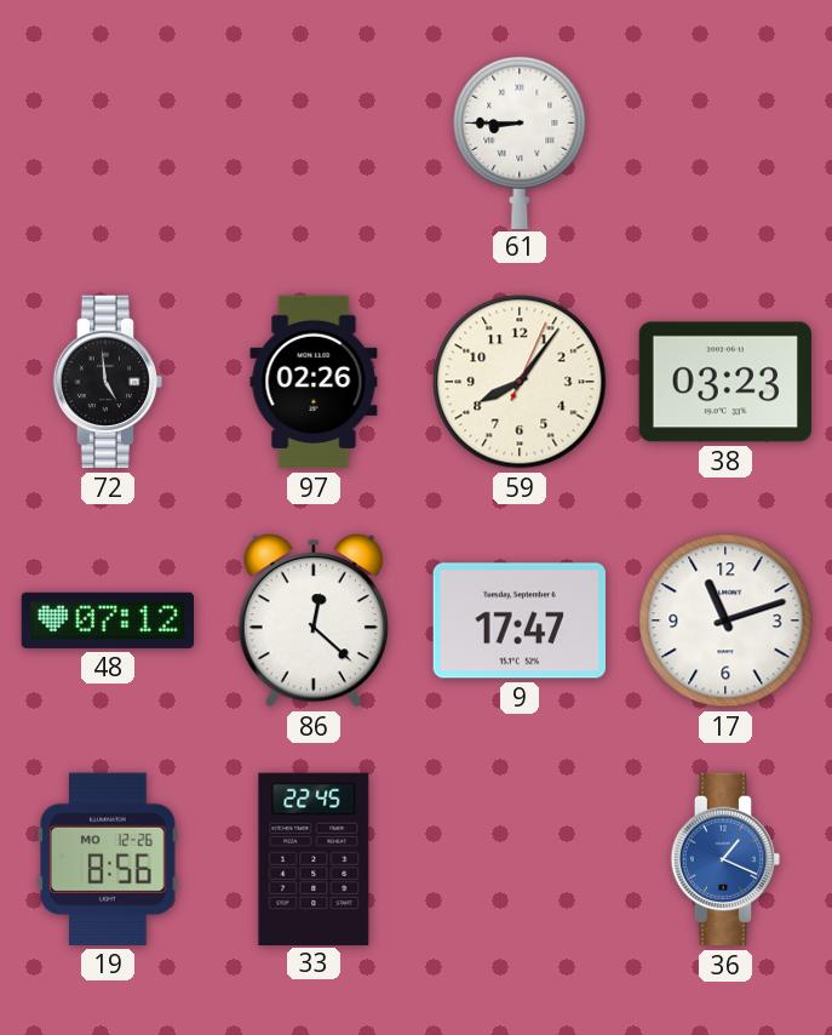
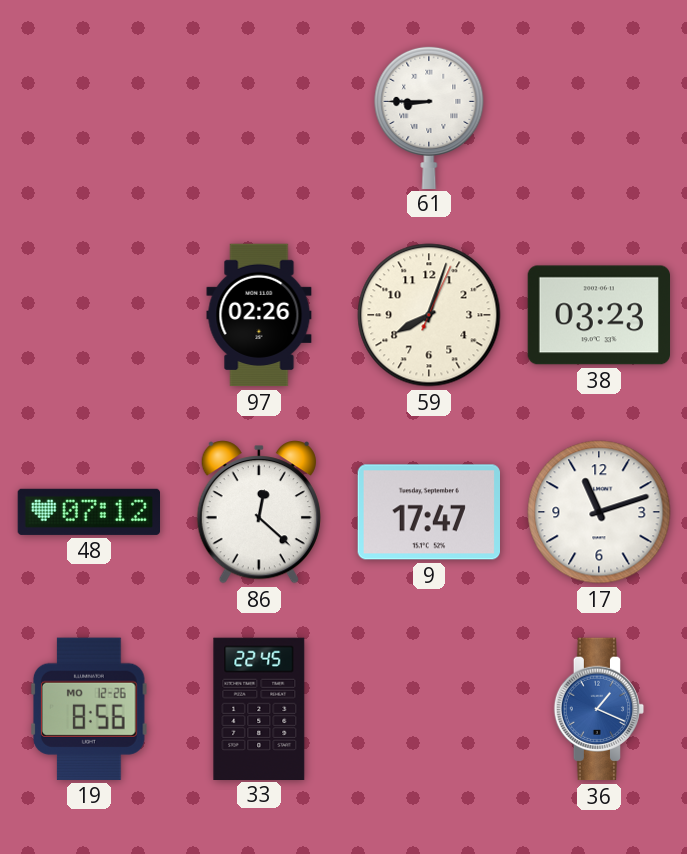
72: 4:59 -> none (108, 382)
59: 8:06 -> 8:03 (429, 315)
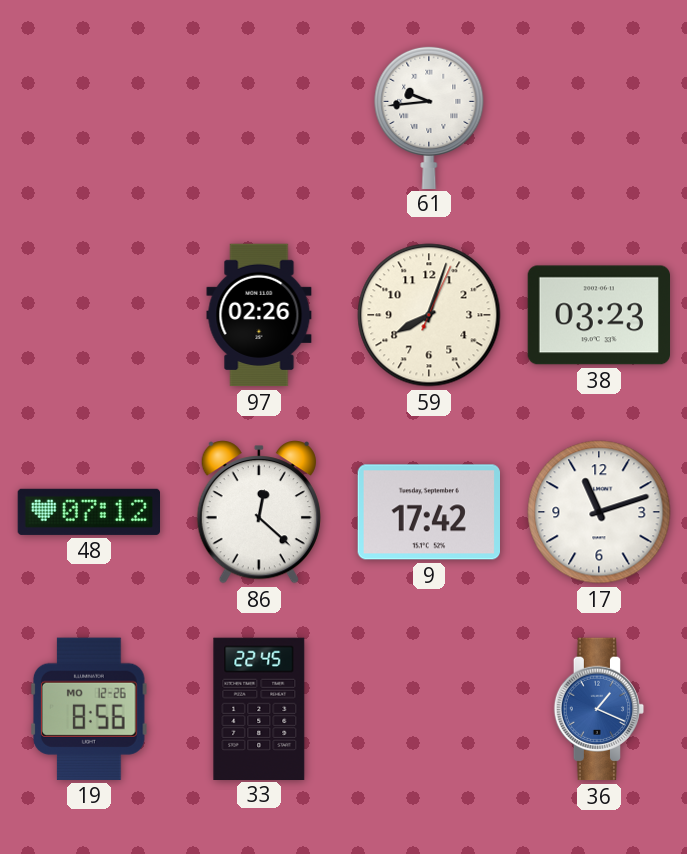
61: 8:45 -> 9:44 (429, 117)
9: 17:47 -> 17:42 (428, 512)
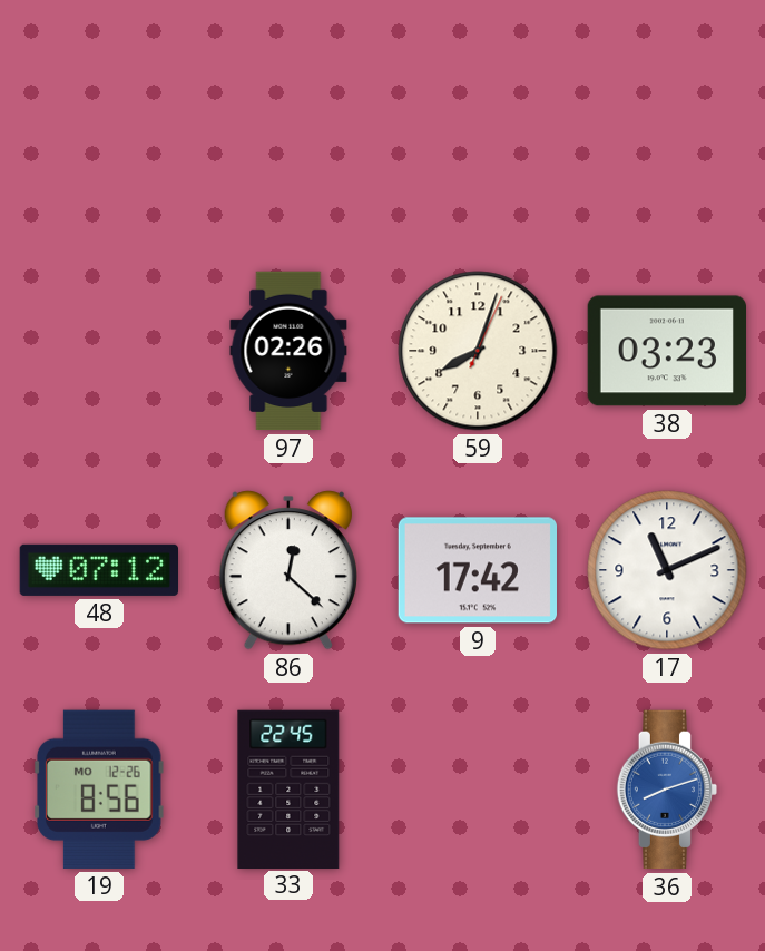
61: 9:44 -> none (429, 117)
17: 11:12 -> 11:11 (667, 570)
36: 1:19 -> 8:12 (667, 790)
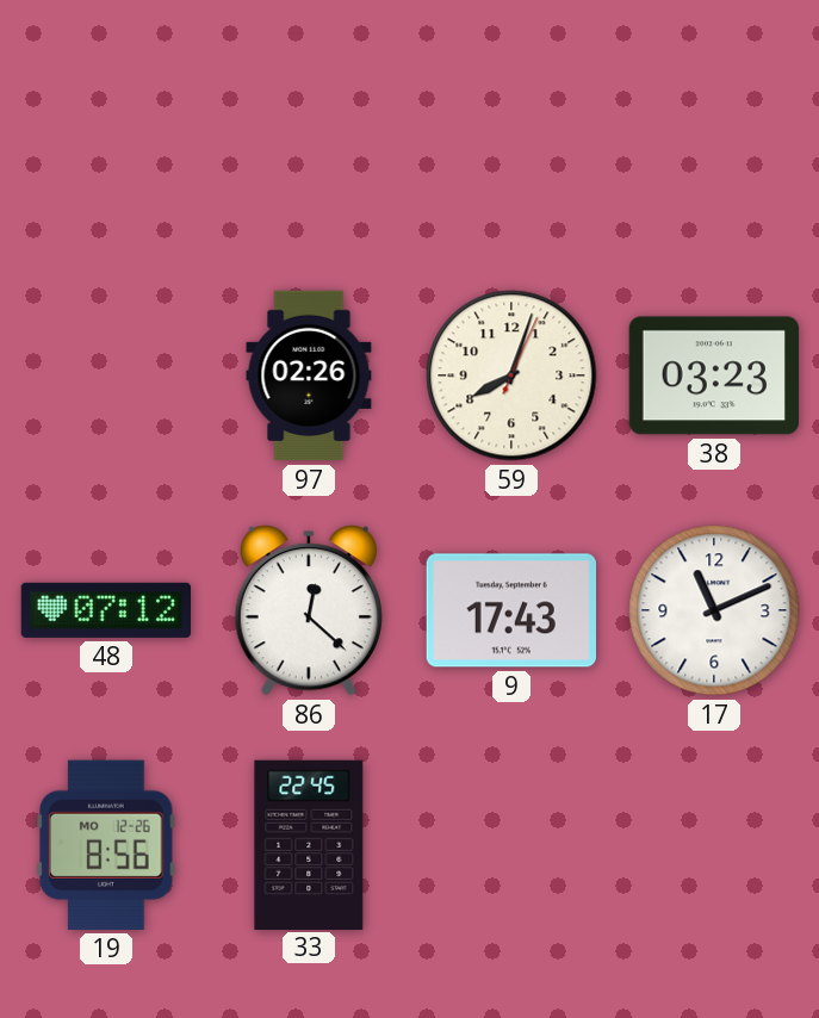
9: 17:42 -> 17:43 (510, 610)
36: 8:12 -> none (667, 790)
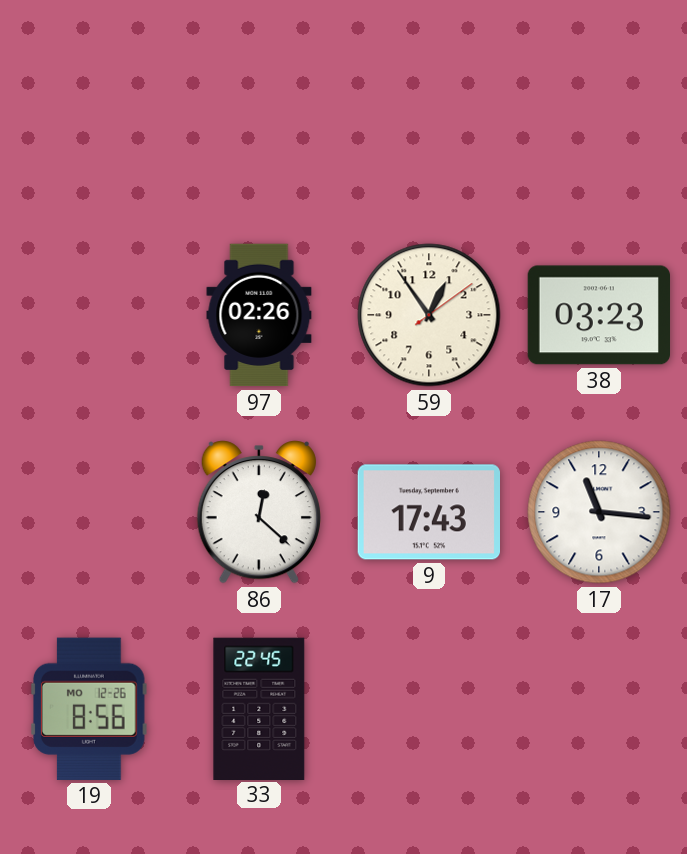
59: 8:03 -> 12:54 (429, 315)
48: 07:12 -> none (105, 610)
17: 11:11 -> 11:16 (599, 512)
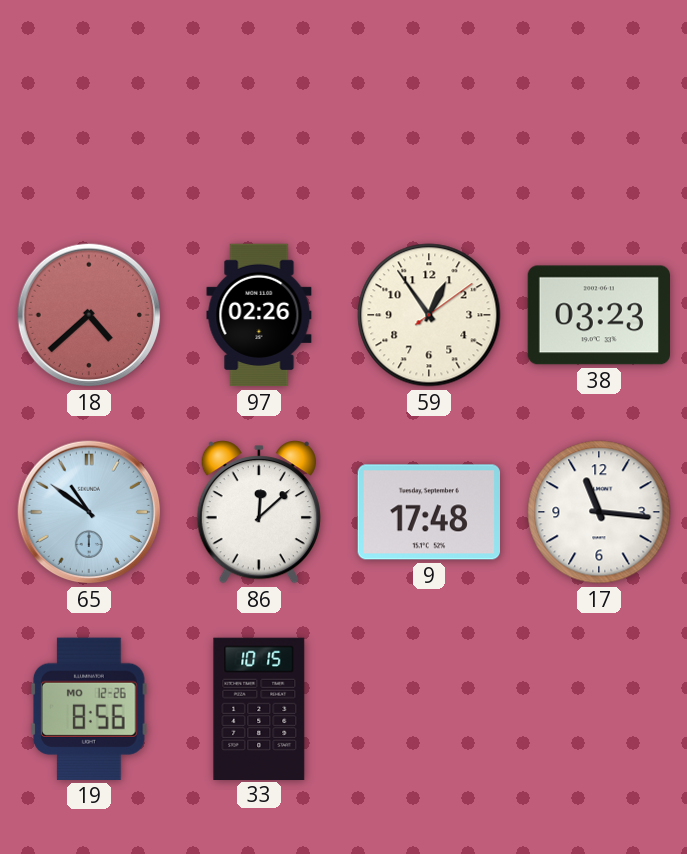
18: none -> 4:38 (89, 315)
65: none -> 10:51 (89, 512)
86: 12:22 -> 12:08 (259, 512)
9: 17:43 -> 17:48 (428, 512)
33: 22:45 -> 10:15 (259, 708)
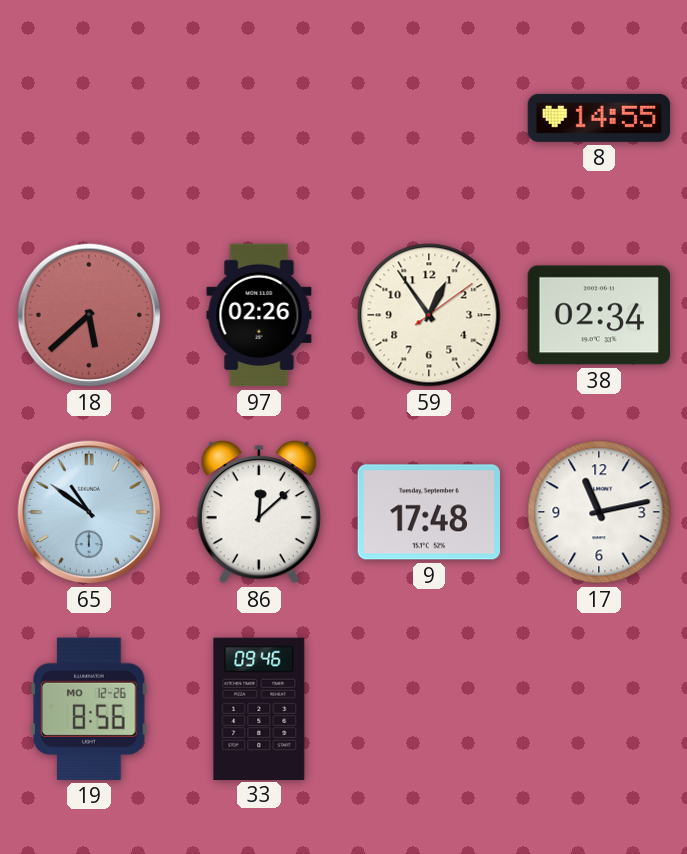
8: none -> 14:55 (599, 118)
18: 4:38 -> 5:38 (89, 315)
38: 03:23 -> 02:34 (598, 315)
17: 11:16 -> 11:13 (599, 512)
33: 10:15 -> 09:46 (259, 708)
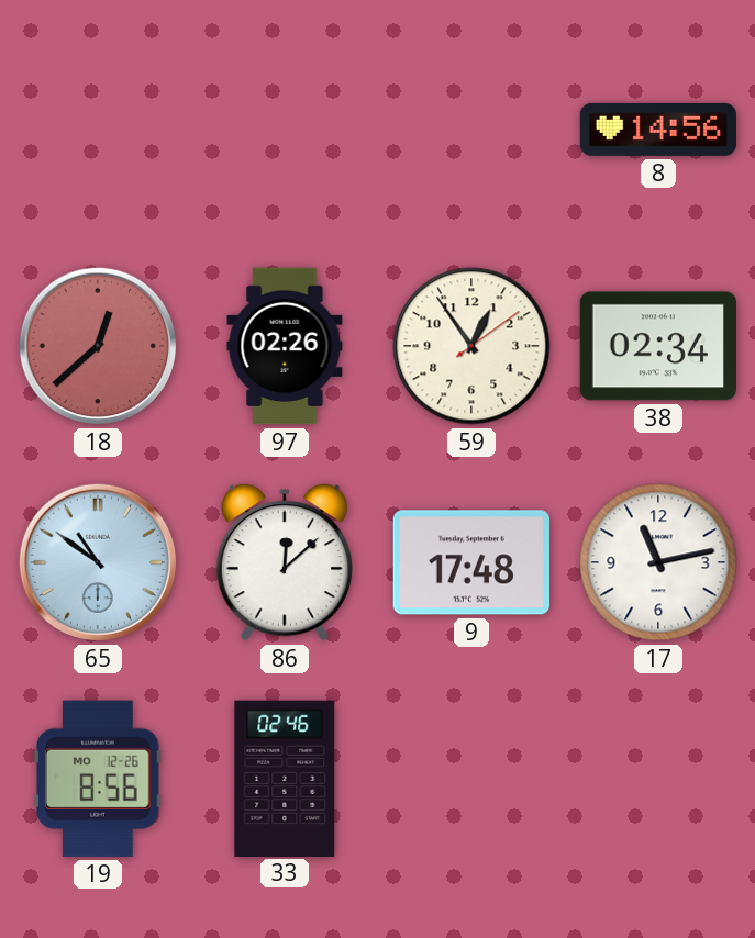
8: 14:55 -> 14:56 (658, 130)
18: 5:38 -> 12:38 (98, 346)
33: 09:46 -> 02:46 (285, 778)
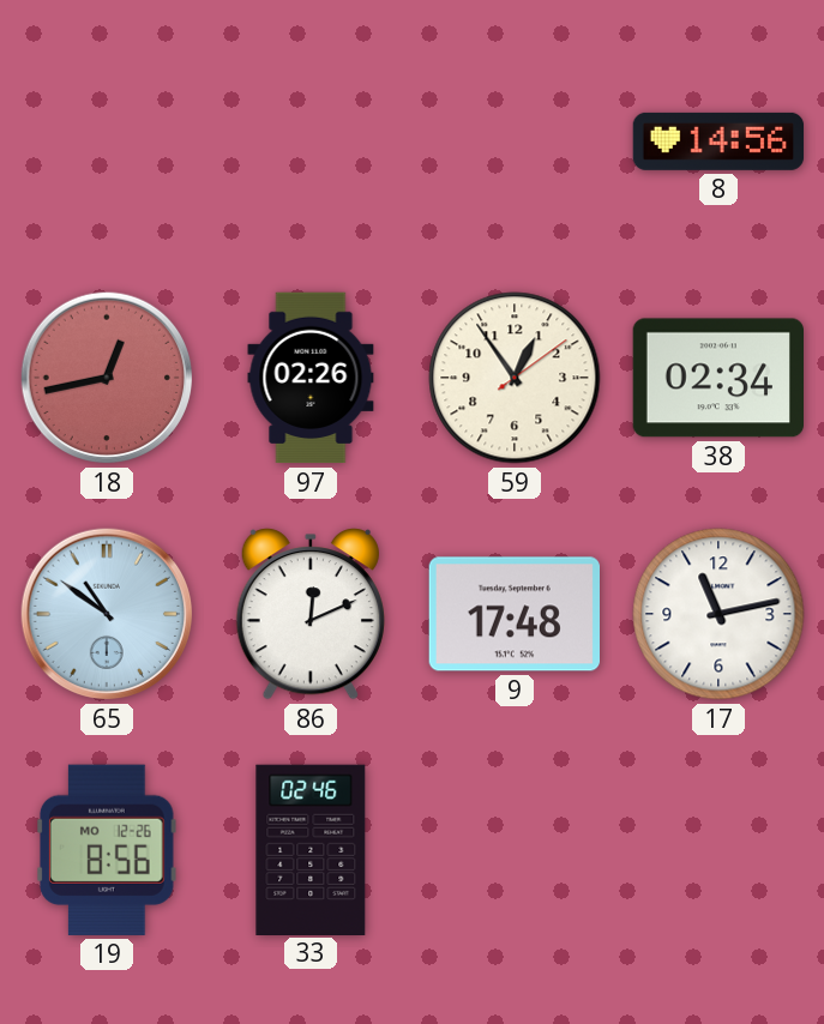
18: 12:38 -> 12:43 (107, 378)
86: 12:08 -> 12:11 (311, 614)
